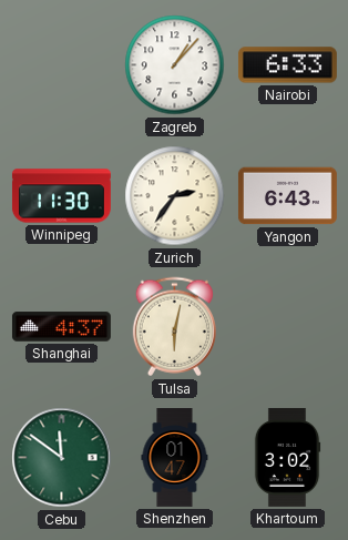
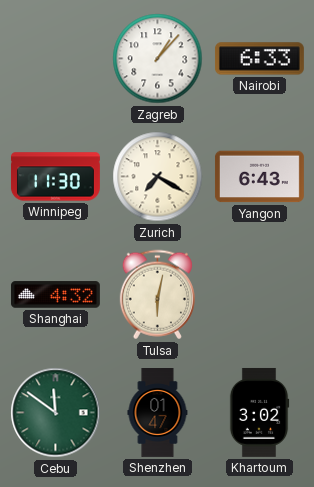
Zurich: 2:36 -> 7:20 (158, 177)
Shanghai: 4:37 -> 4:32 (55, 295)
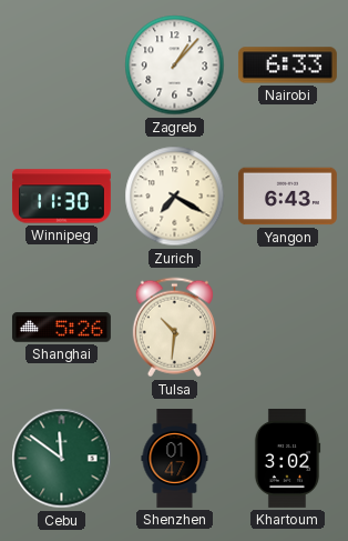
Shanghai: 4:32 -> 5:26 (61, 328)
Tulsa: 6:02 -> 10:31 (174, 328)
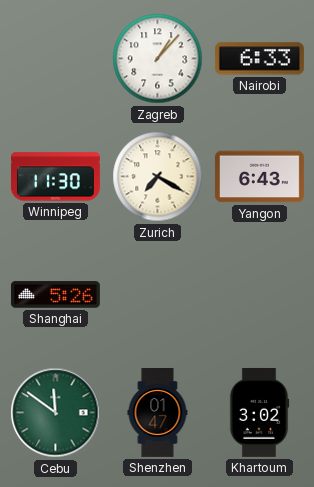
Tulsa: 10:31 -> none (174, 328)
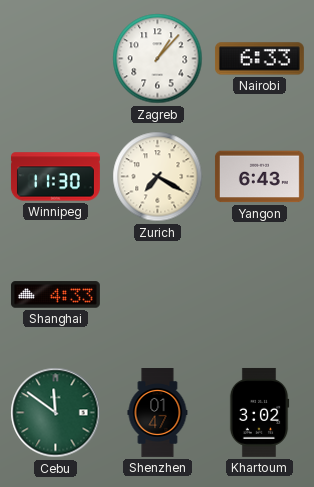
Shanghai: 5:26 -> 4:33 (55, 295)
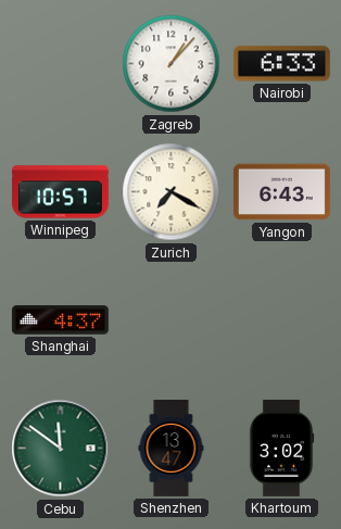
Winnipeg: 11:30 -> 10:57 (60, 192)
Shanghai: 4:33 -> 4:37 (60, 320)
Shenzhen: 01:47 -> 13:47 (172, 449)
